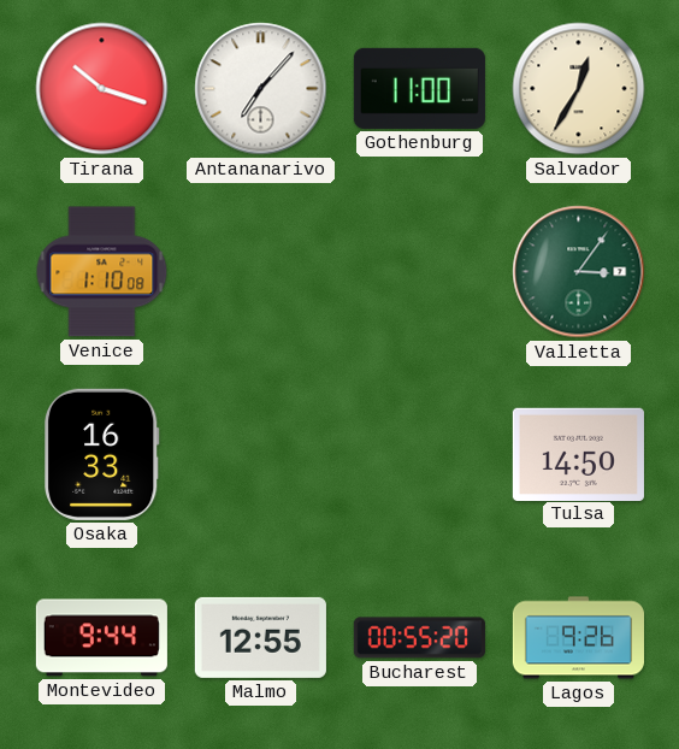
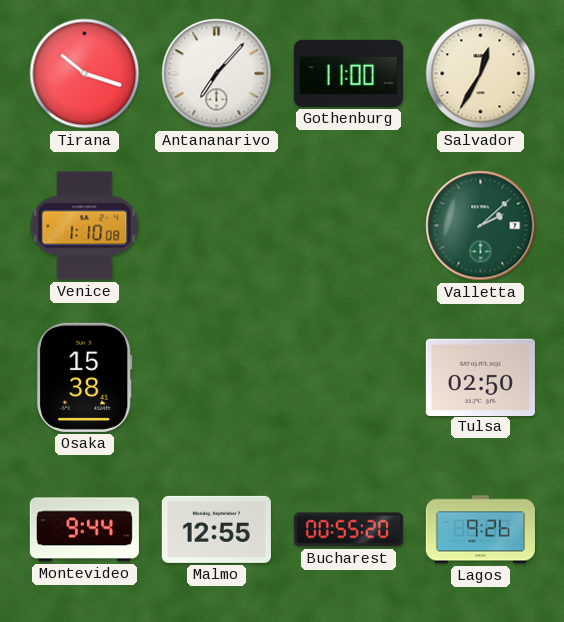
Valletta: 3:06 -> 2:08 (481, 226)
Osaka: 16:33 -> 15:38 (85, 377)
Tulsa: 14:50 -> 02:50 (480, 377)
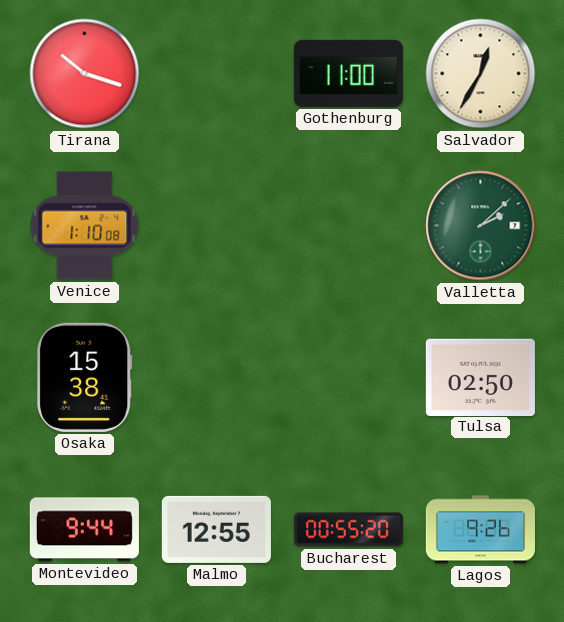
Antananarivo: 7:07 -> none (217, 74)
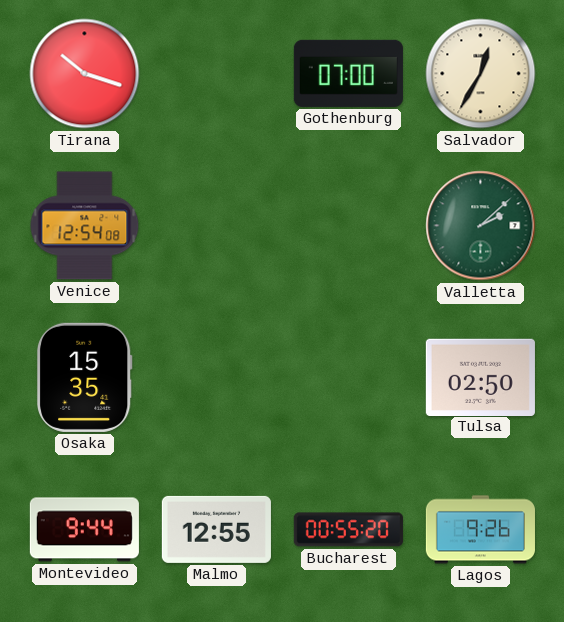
Gothenburg: 11:00 -> 07:00 (348, 73)
Venice: 1:10 -> 12:54 (85, 226)
Osaka: 15:38 -> 15:35 (85, 377)
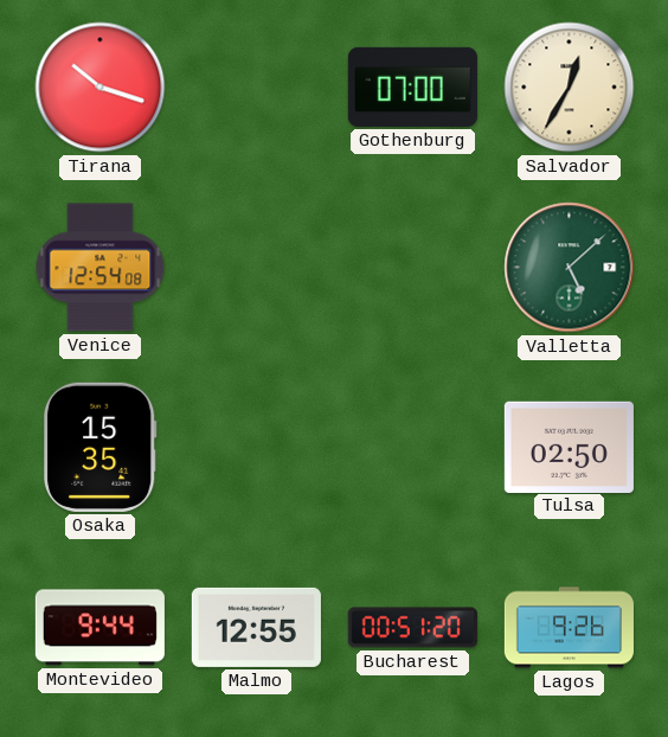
Valletta: 2:08 -> 5:08 (570, 268)
Bucharest: 00:55 -> 00:51 (412, 628)
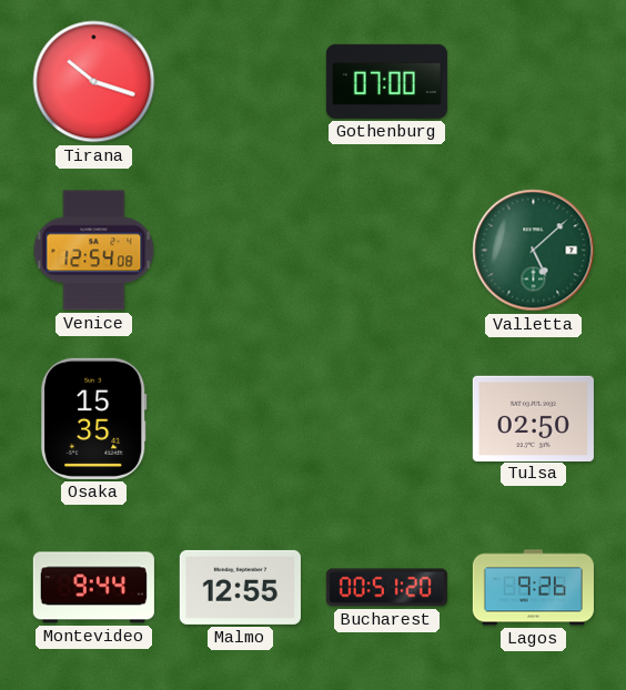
Salvador: 12:35 -> none (570, 88)
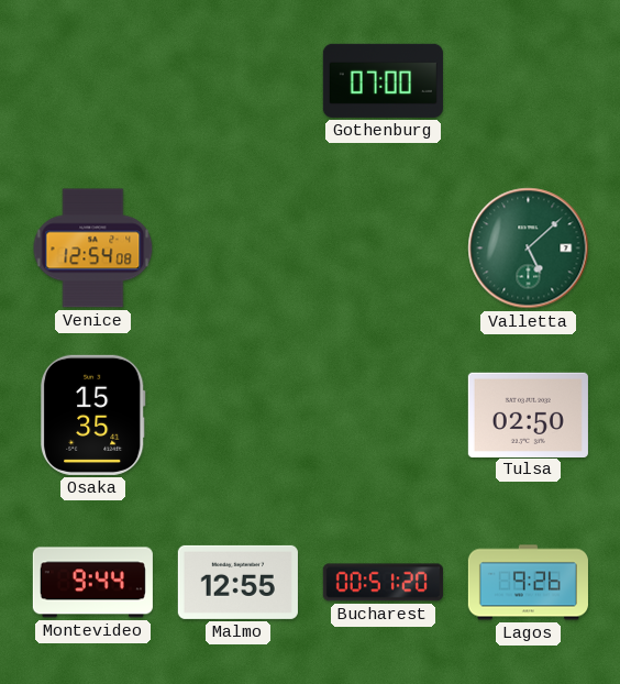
Tirana: 10:18 -> none (94, 82)
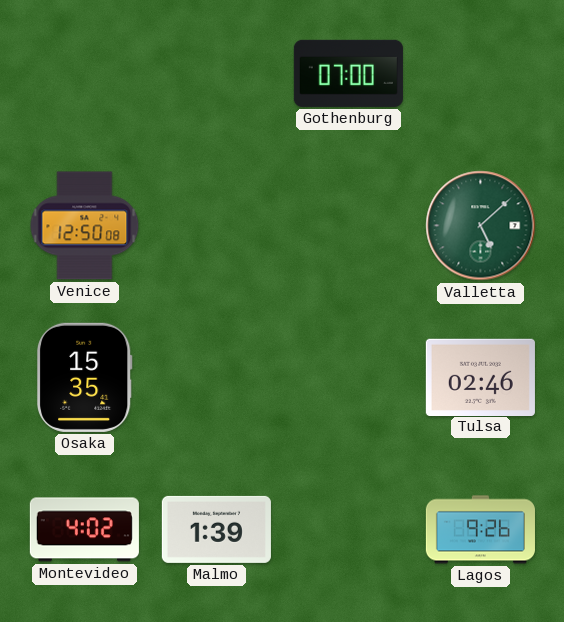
Venice: 12:54 -> 12:50 (85, 226)
Tulsa: 02:50 -> 02:46 (480, 377)
Montevideo: 9:44 -> 4:02 (84, 530)
Malmo: 12:55 -> 1:39 (216, 529)
Bucharest: 00:51 -> none (383, 583)
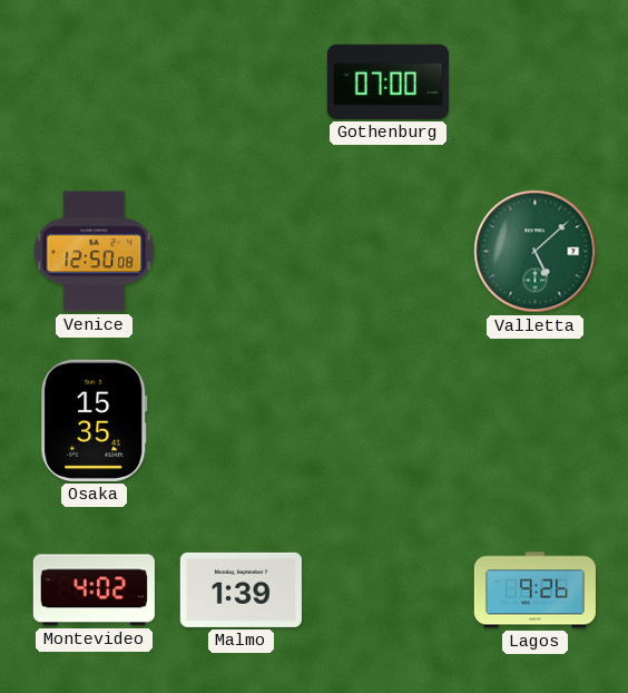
Tulsa: 02:46 -> none (480, 377)
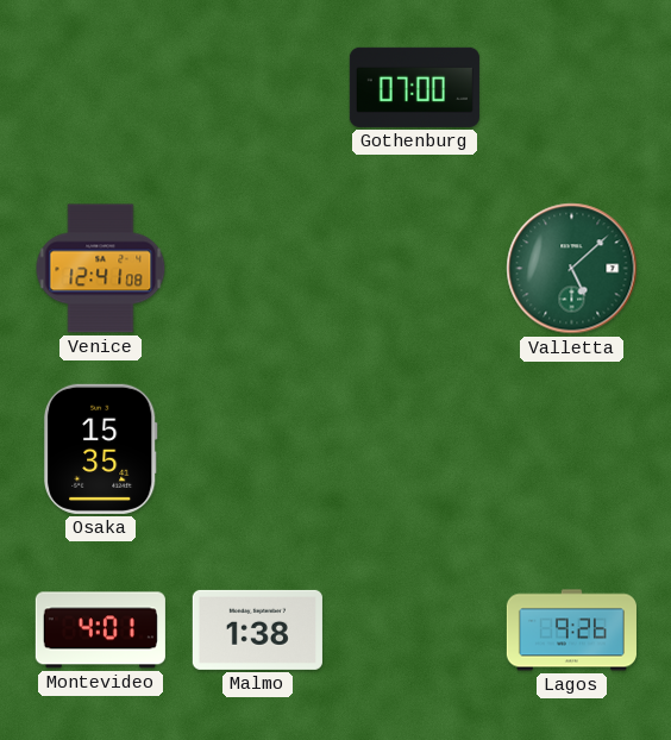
Venice: 12:50 -> 12:41 (101, 269)
Montevideo: 4:02 -> 4:01 (100, 631)
Malmo: 1:39 -> 1:38 (257, 629)
